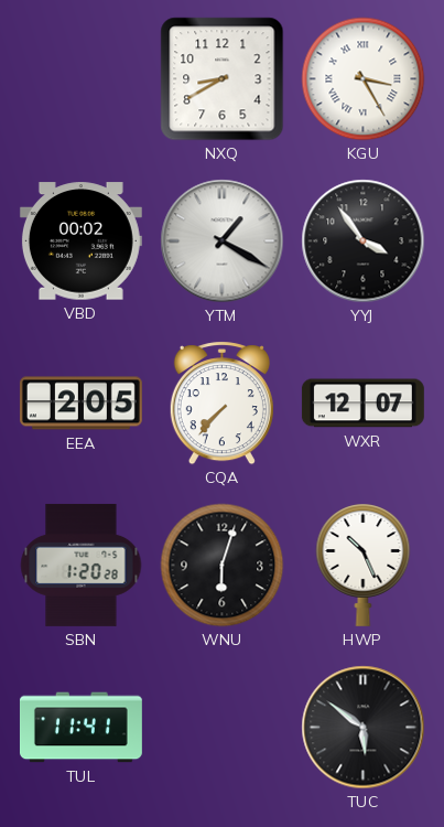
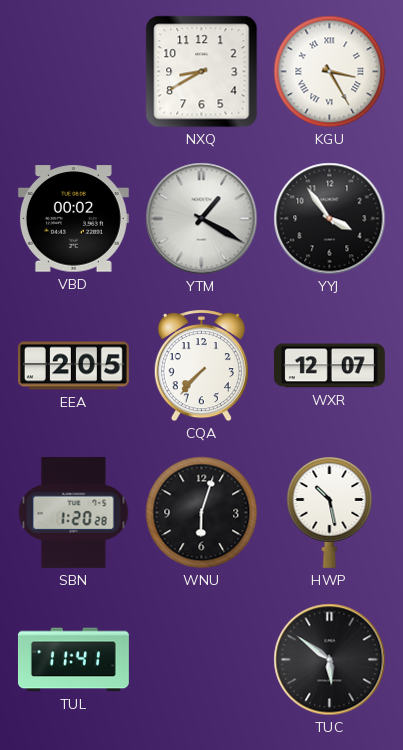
HWP: 10:26 -> 10:28 (330, 512)
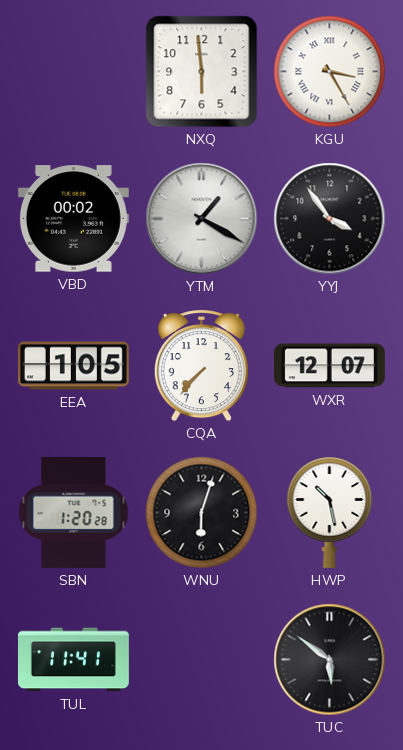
NXQ: 8:40 -> 5:59 (202, 72)
EEA: 2:05 -> 1:05 (73, 366)
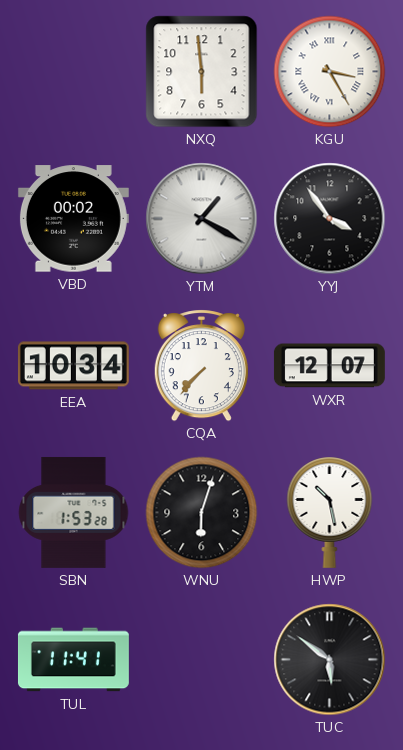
EEA: 1:05 -> 10:34 (73, 366)
SBN: 1:20 -> 1:53 (74, 512)
